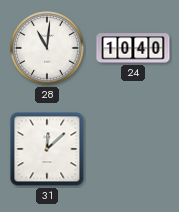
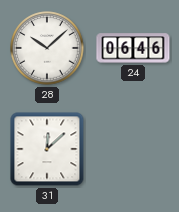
28: 11:01 -> 10:08 (47, 48)
24: 10:40 -> 06:46 (133, 48)
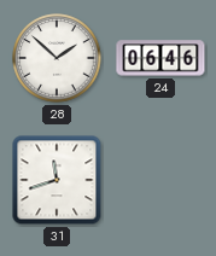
28: 10:08 -> 1:52 (57, 58)
31: 12:08 -> 11:42 (57, 180)
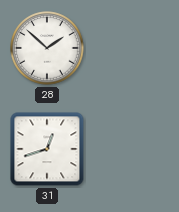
24: 06:46 -> none (160, 58)
31: 11:42 -> 12:42 (47, 149)
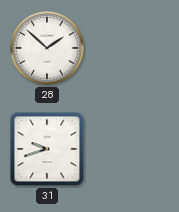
31: 12:42 -> 9:42 (47, 149)
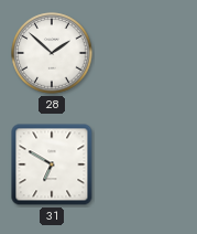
31: 9:42 -> 6:50 (52, 164)
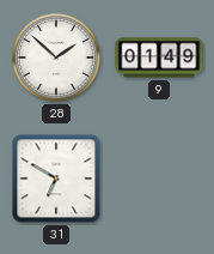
9: none -> 01:49 (159, 58)
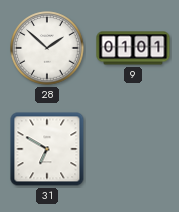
9: 01:49 -> 01:01 (133, 48)
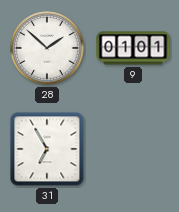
31: 6:50 -> 6:55 (47, 149)
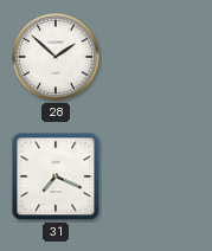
9: 01:01 -> none (133, 48)
31: 6:55 -> 7:19 (56, 176)
